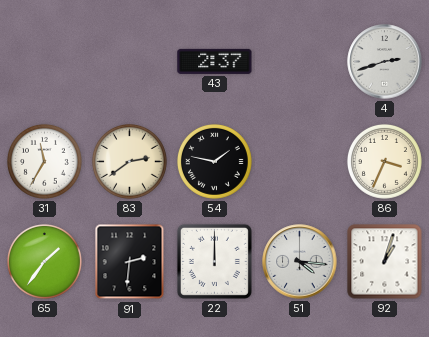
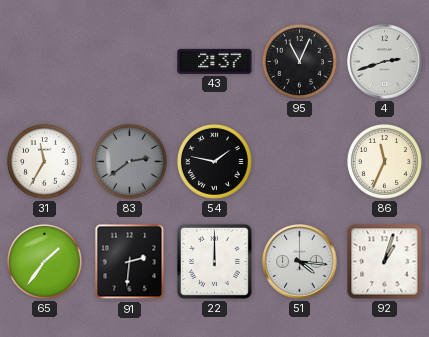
95: none -> 11:04 (300, 62)
83 dial: cream -> grey (130, 162)
86: 3:34 -> 11:34 (385, 162)
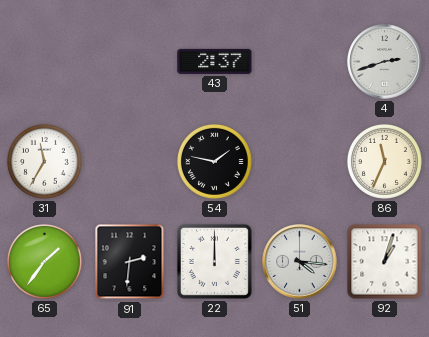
95: 11:04 -> none (300, 62)
83: 2:39 -> none (130, 162)
